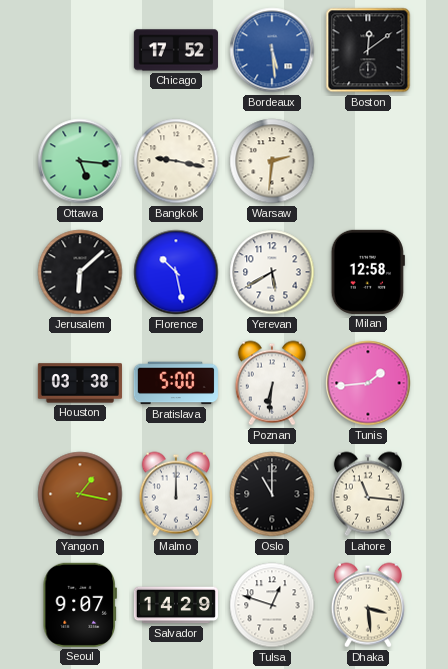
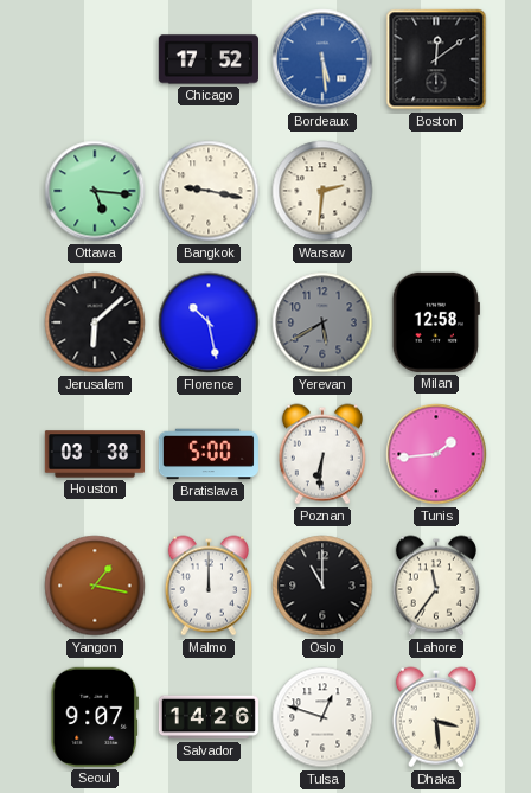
Yerevan dial: white -> grey (322, 322)
Lahore: 11:16 -> 11:36 (436, 586)
Salvador: 14:29 -> 14:26 (209, 717)
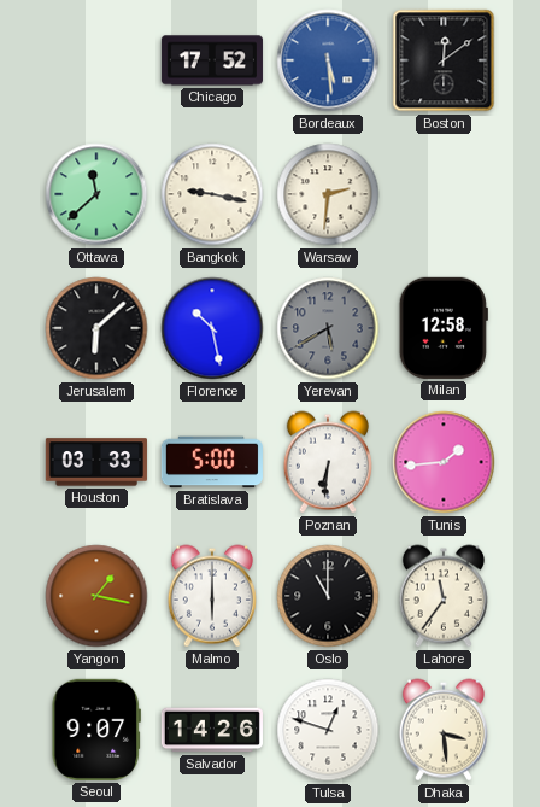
Ottawa: 5:16 -> 11:38 (96, 194)
Houston: 03:38 -> 03:33 (96, 462)
Malmo: 12:00 -> 6:00 (212, 596)
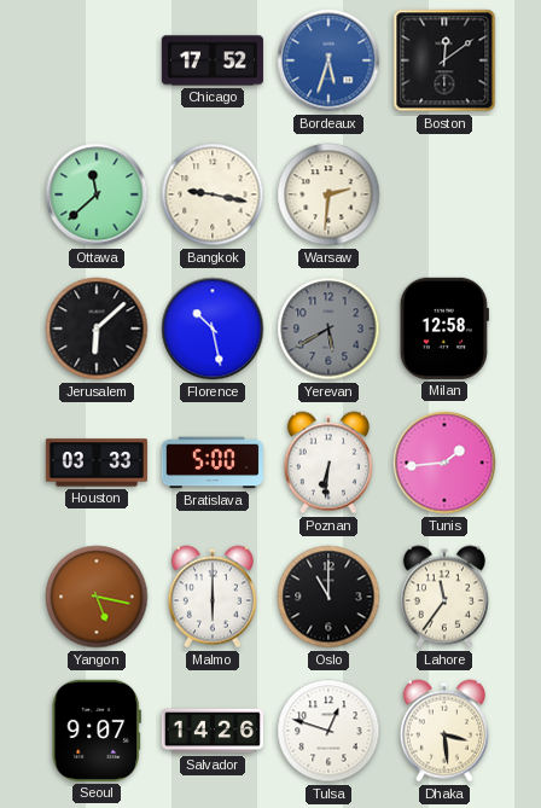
Bordeaux: 5:29 -> 5:33 (328, 60)
Yangon: 1:17 -> 5:17 (97, 597)
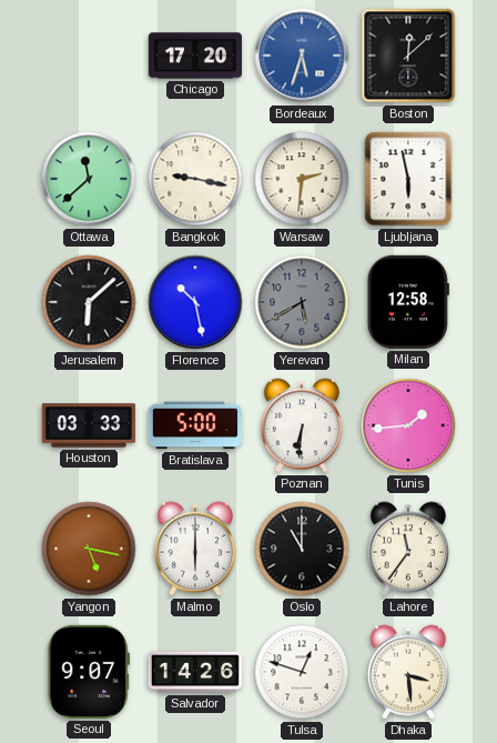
Chicago: 17:52 -> 17:20 (195, 56)
Boston: 12:09 -> 12:08 (408, 56)
Ljubljana: none -> 5:58 (408, 179)
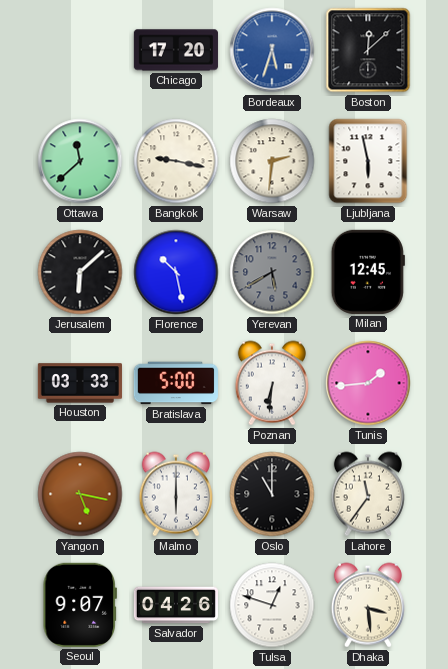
Milan: 12:58 -> 12:45 (368, 272)
Salvador: 14:26 -> 04:26 (176, 605)
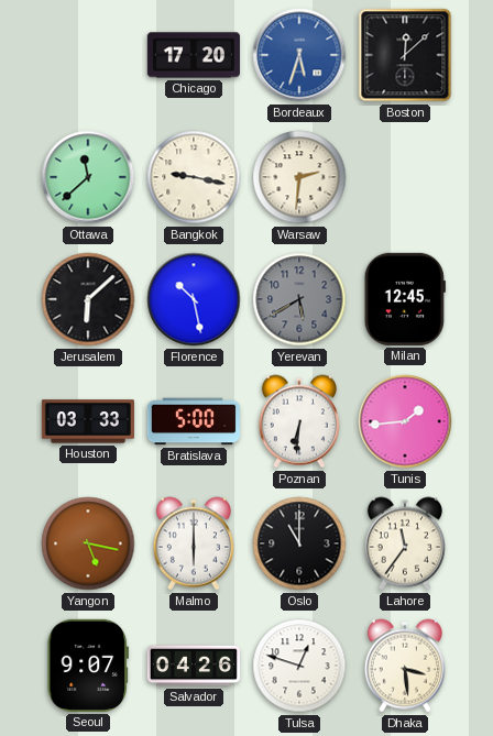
Ljubljana: 5:58 -> none (368, 161)
